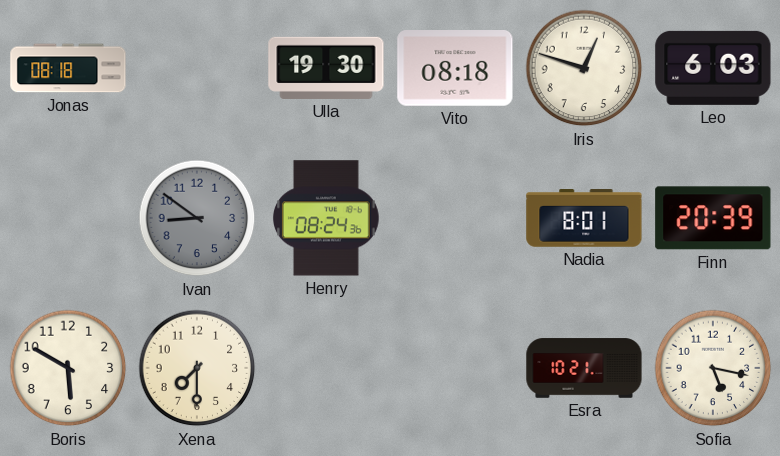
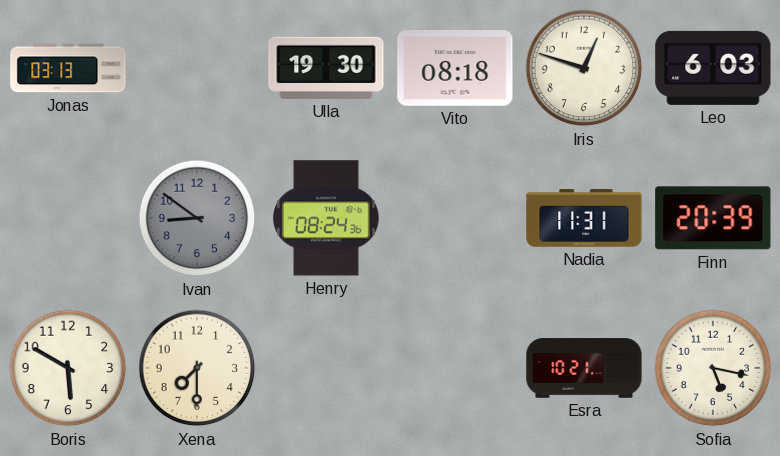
Jonas: 08:18 -> 03:13 (68, 68)
Nadia: 8:01 -> 11:31 (584, 219)
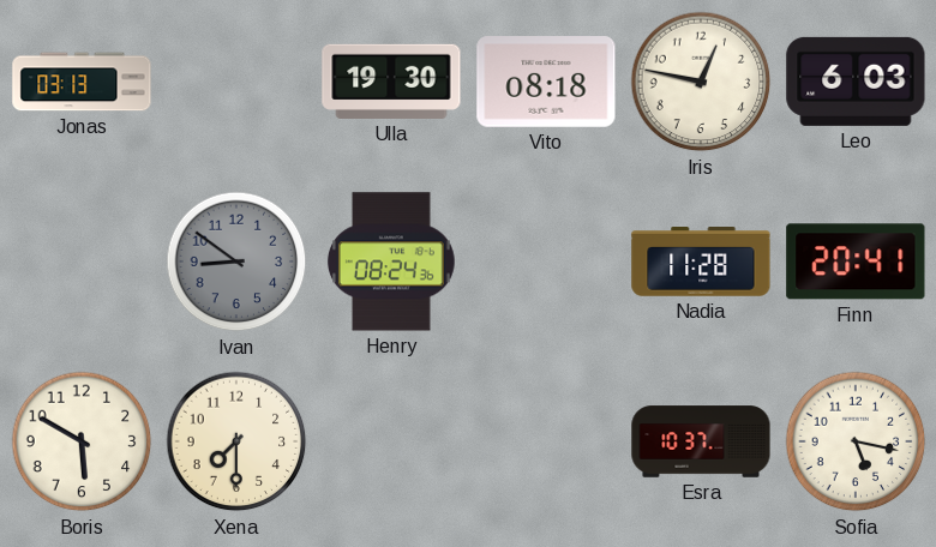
Iris: 12:48 -> 12:47 (701, 82)
Nadia: 11:31 -> 11:28 (701, 263)
Finn: 20:39 -> 20:41 (856, 262)
Esra: 10:21 -> 10:37 (701, 441)
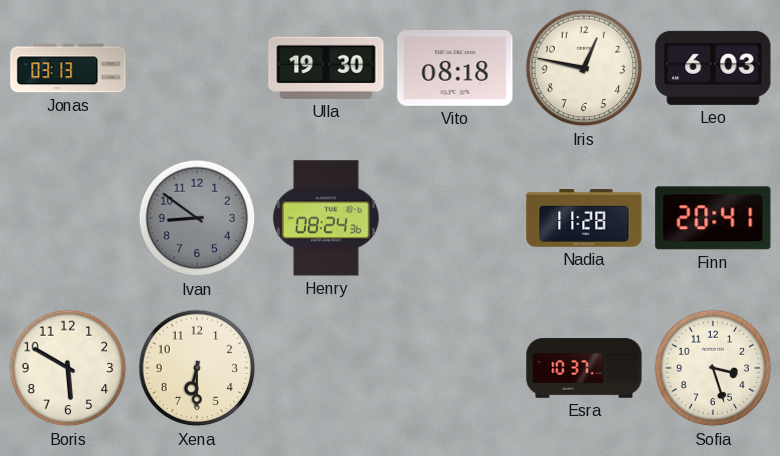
Xena: 7:30 -> 6:30 (197, 368)
Sofia: 5:17 -> 3:27 (713, 368)
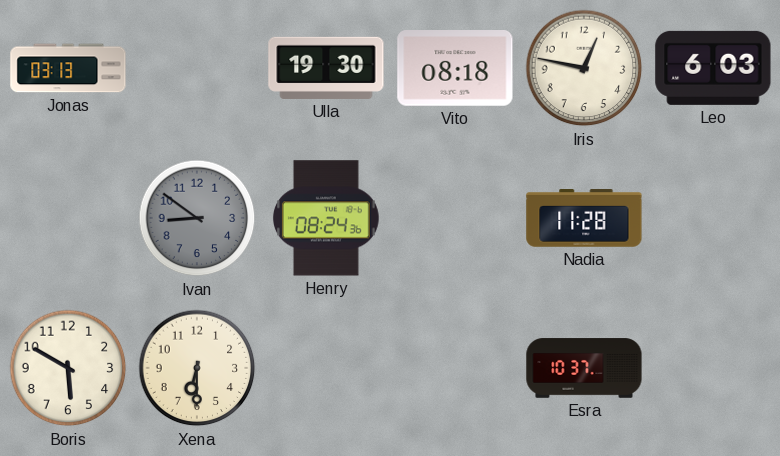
Finn: 20:41 -> none (713, 218)
Sofia: 3:27 -> none (713, 368)
